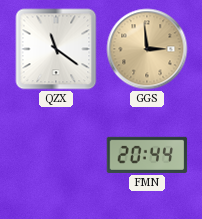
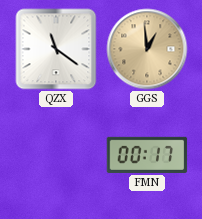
GGS: 2:59 -> 12:59 (147, 49)
FMN: 20:44 -> 00:17 (147, 155)
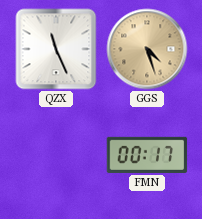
QZX: 11:21 -> 11:26 (56, 49)
GGS: 12:59 -> 4:27 (147, 49)
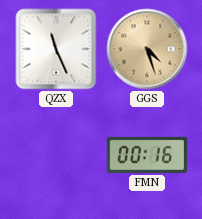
FMN: 00:17 -> 00:16 (147, 155)
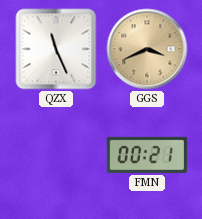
GGS: 4:27 -> 3:41 (147, 49)
FMN: 00:16 -> 00:21 (147, 155)
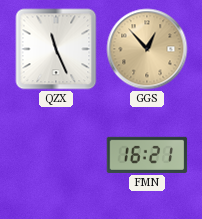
GGS: 3:41 -> 12:53 (147, 49)
FMN: 00:21 -> 16:21 (147, 155)
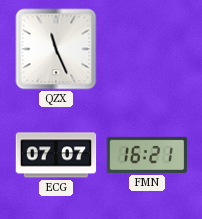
GGS: 12:53 -> none (147, 49)
ECG: none -> 07:07 (56, 155)
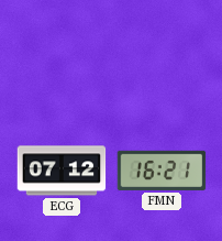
QZX: 11:26 -> none (56, 49)
ECG: 07:07 -> 07:12 (62, 171)
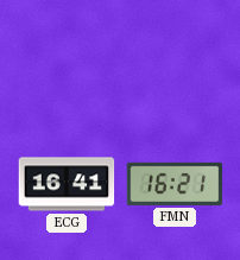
ECG: 07:12 -> 16:41 (67, 184)
